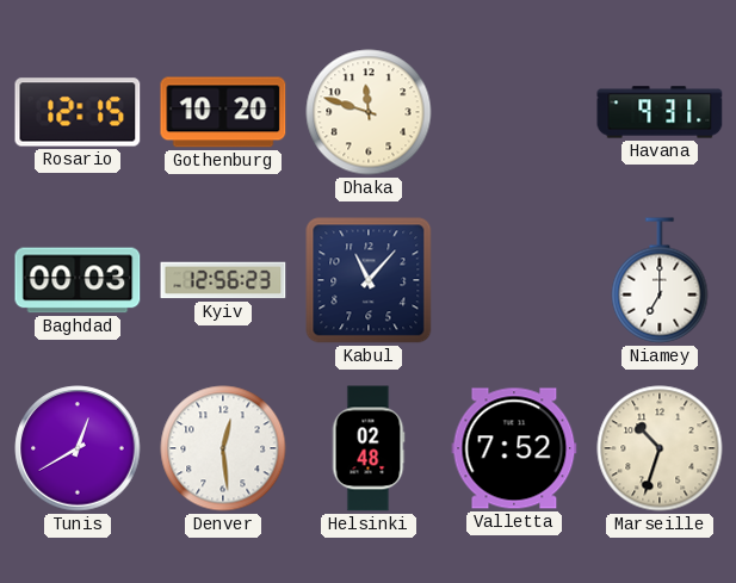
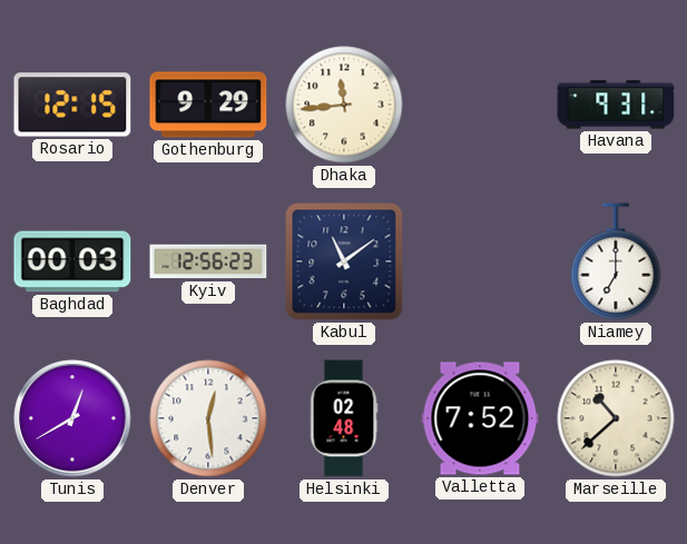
Gothenburg: 10:20 -> 9:29 (208, 105)
Dhaka: 11:48 -> 11:44 (344, 105)
Kabul: 11:07 -> 11:09 (344, 261)
Marseille: 10:33 -> 10:38 (616, 418)
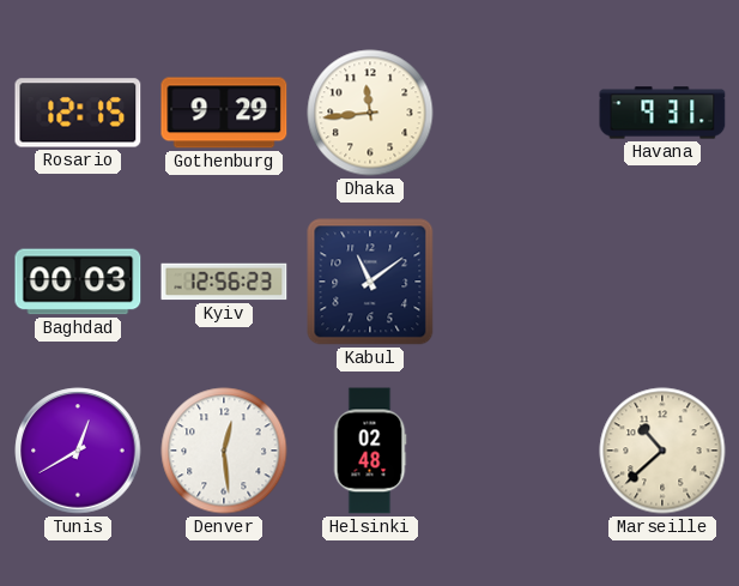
Niamey: 7:00 -> none (616, 261)
Valletta: 7:52 -> none (480, 418)
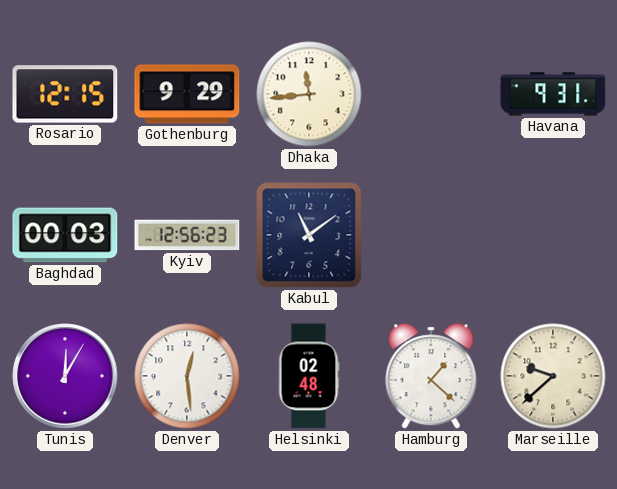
Tunis: 12:40 -> 12:05 (65, 376)
Hamburg: none -> 1:22 (431, 376)
Marseille: 10:38 -> 9:38 (553, 376)
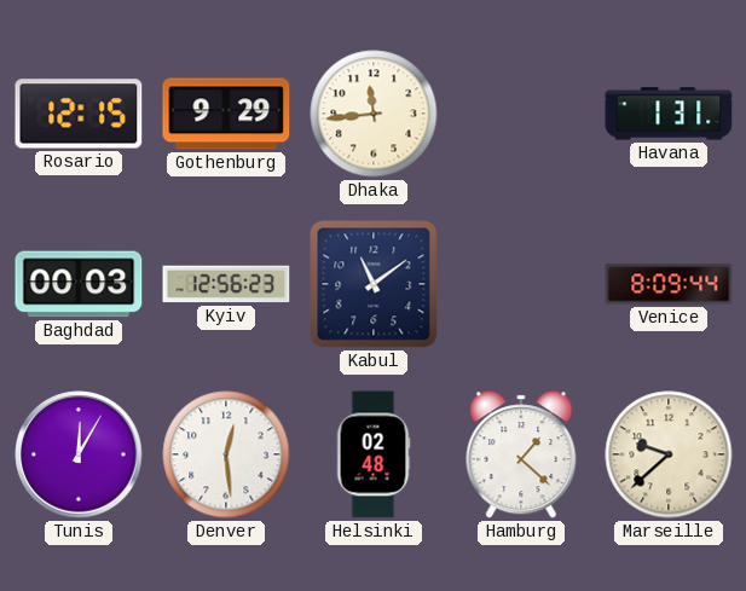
Havana: 9:31 -> 1:31 (669, 114)
Venice: none -> 8:09 (669, 284)
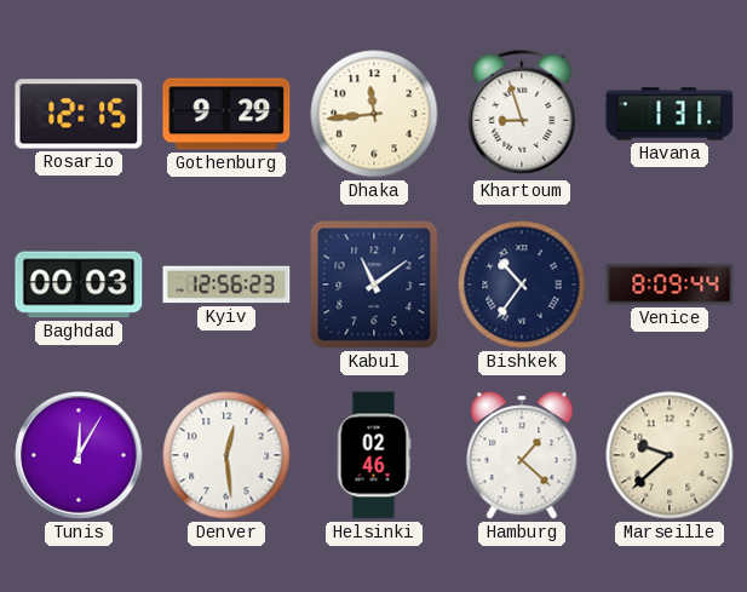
Khartoum: none -> 8:57 (522, 114)
Bishkek: none -> 10:36 (522, 284)
Helsinki: 02:48 -> 02:46 (374, 455)
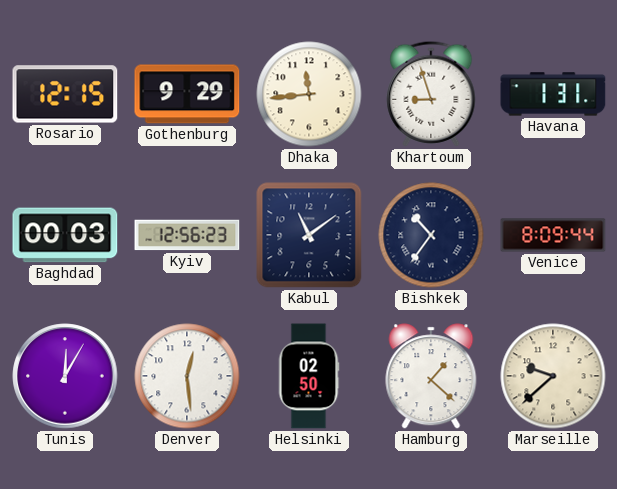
Helsinki: 02:46 -> 02:50 (309, 376)
